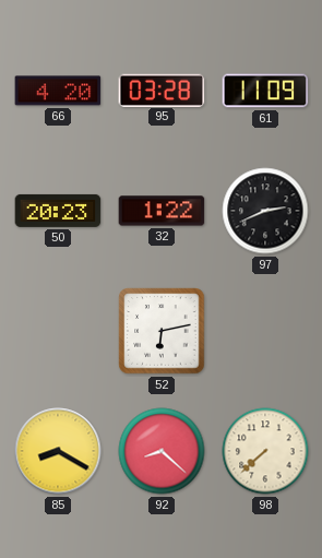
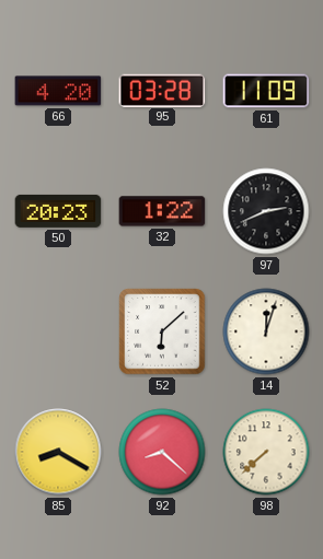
52: 6:13 -> 6:08 (162, 331)
14: none -> 12:03 (266, 331)
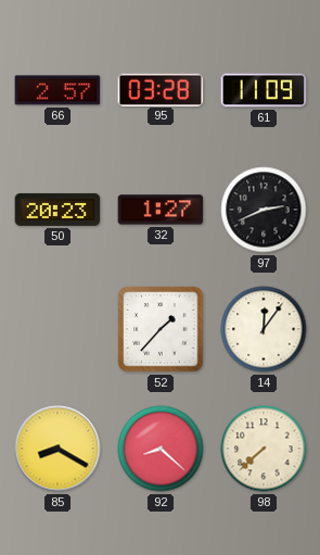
66: 4:20 -> 2:57 (57, 90)
32: 1:22 -> 1:27 (161, 210)
52: 6:08 -> 1:37 (161, 329)
14: 12:03 -> 12:06 (264, 329)
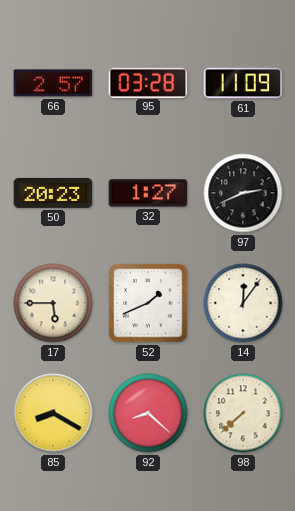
17: none -> 5:45 (53, 303)
52: 1:37 -> 1:41 (148, 303)
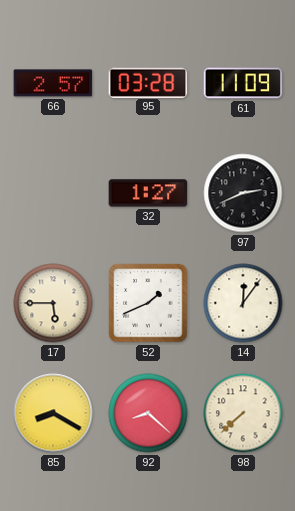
50: 20:23 -> none (53, 193)
